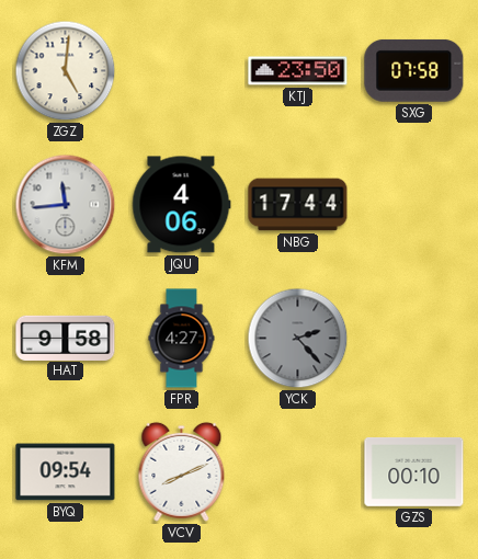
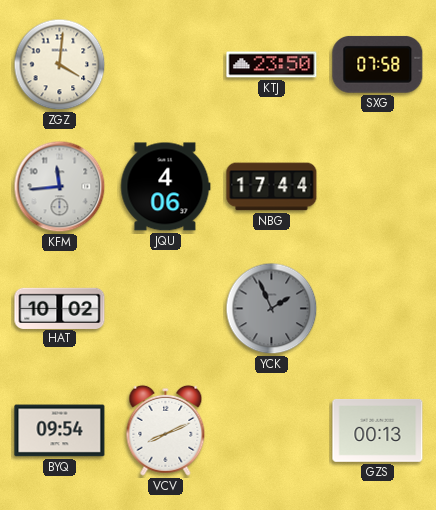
ZGZ: 5:01 -> 4:01 (60, 65)
HAT: 9:58 -> 10:02 (60, 308)
FPR: 4:27 -> none (182, 339)
YCK: 2:23 -> 1:56 (272, 309)
GZS: 00:10 -> 00:13 (378, 430)
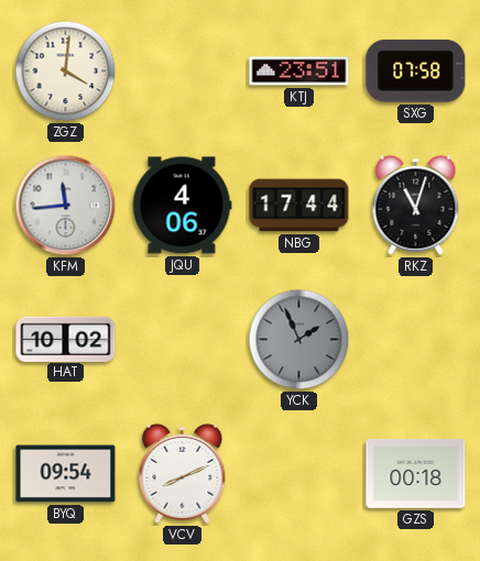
KTJ: 23:50 -> 23:51 (299, 71)
RKZ: none -> 11:03 (416, 205)
GZS: 00:13 -> 00:18 (416, 473)
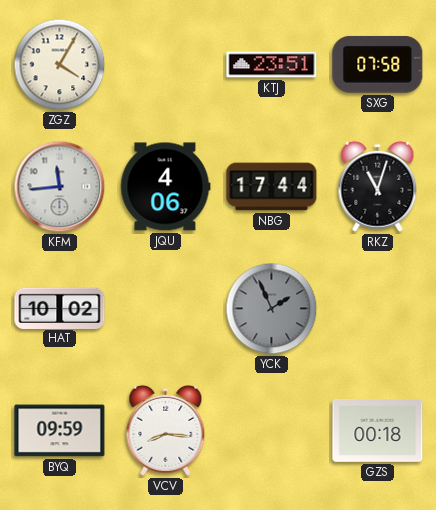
ZGZ: 4:01 -> 4:05 (60, 65)
BYQ: 09:54 -> 09:59 (60, 431)
VCV: 8:11 -> 8:16 (166, 430)
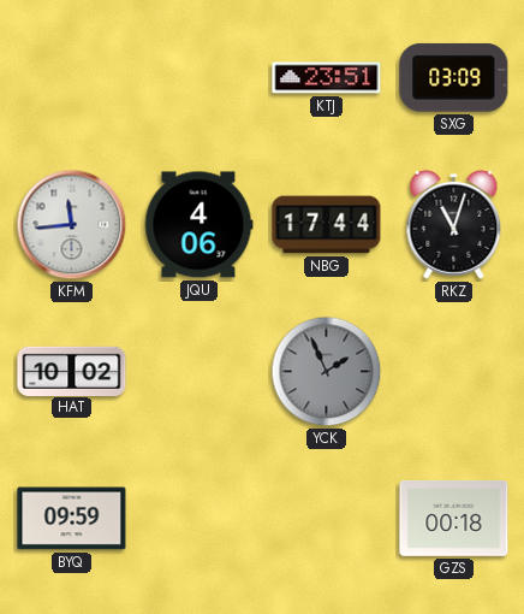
ZGZ: 4:05 -> none (60, 65)
SXG: 07:58 -> 03:09 (454, 77)
VCV: 8:16 -> none (166, 430)
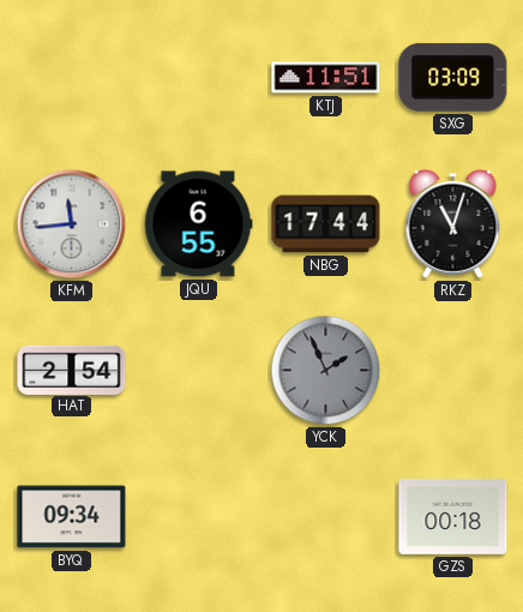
KTJ: 23:51 -> 11:51 (326, 78)
JQU: 4:06 -> 6:55 (198, 224)
HAT: 10:02 -> 2:54 (72, 370)
BYQ: 09:59 -> 09:34 (72, 517)
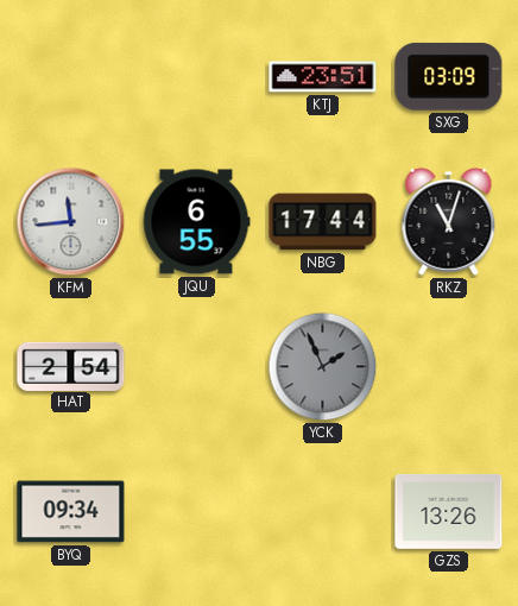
KTJ: 11:51 -> 23:51 (323, 77)
GZS: 00:18 -> 13:26 (449, 511)
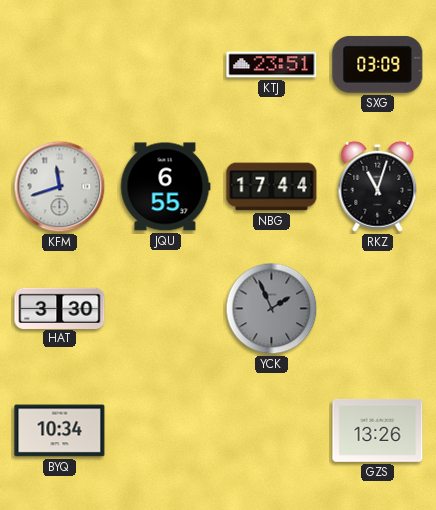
KFM: 11:44 -> 11:42 (60, 187)
HAT: 2:54 -> 3:30 (60, 308)
BYQ: 09:34 -> 10:34 (60, 431)
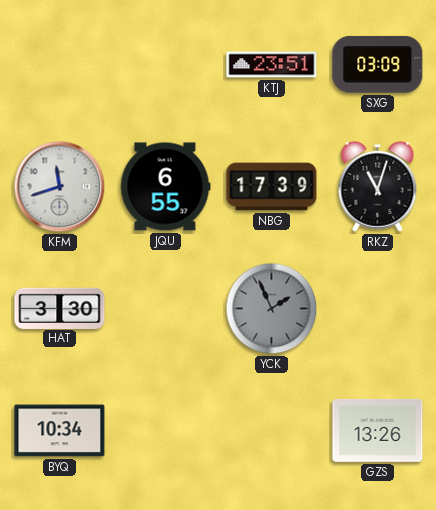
NBG: 17:44 -> 17:39 (272, 187)
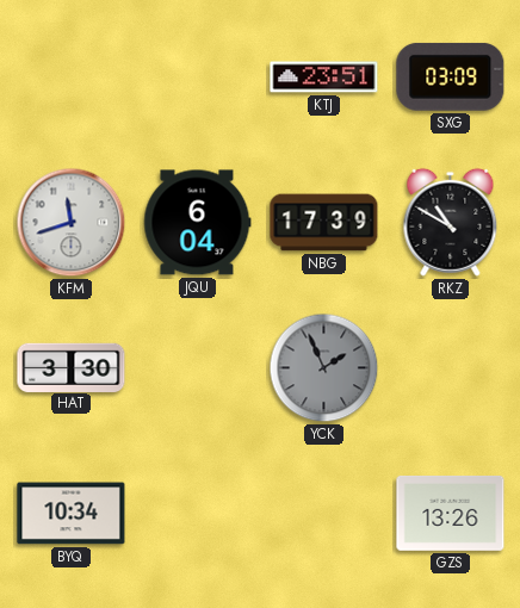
JQU: 6:55 -> 6:04 (197, 223)
RKZ: 11:03 -> 10:50 (451, 222)
